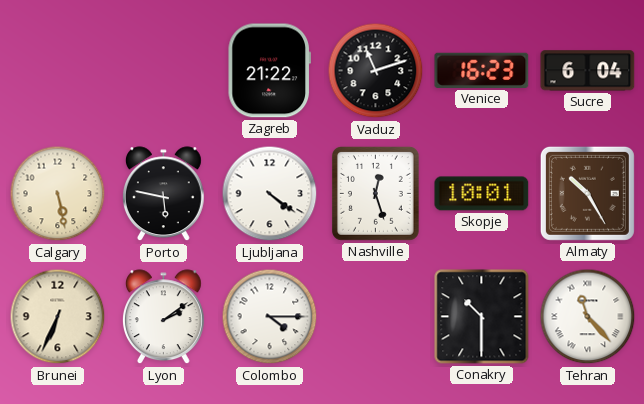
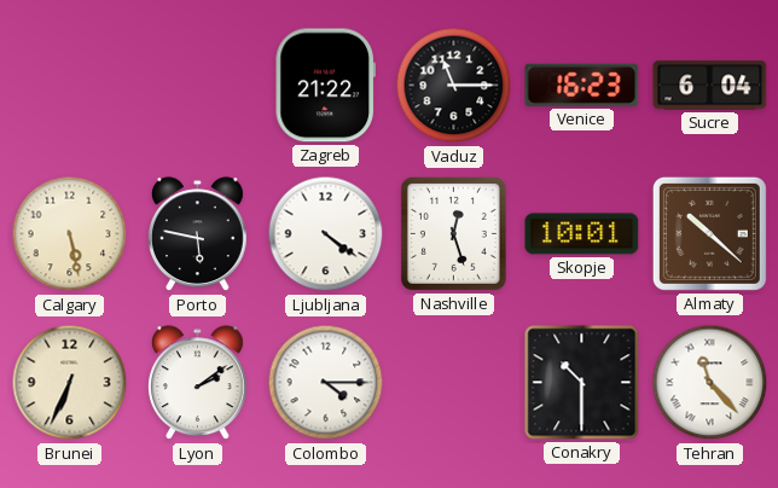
Vaduz: 11:12 -> 11:15 (454, 86)
Almaty: 10:25 -> 10:22 (709, 233)
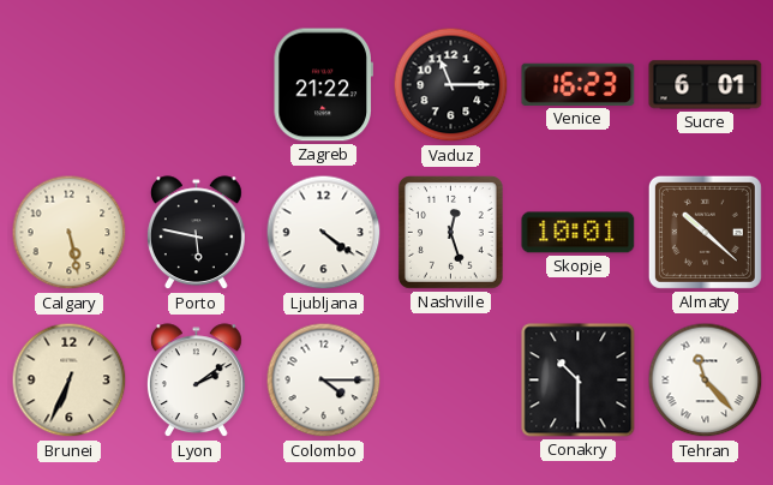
Sucre: 6:04 -> 6:01 (706, 85)
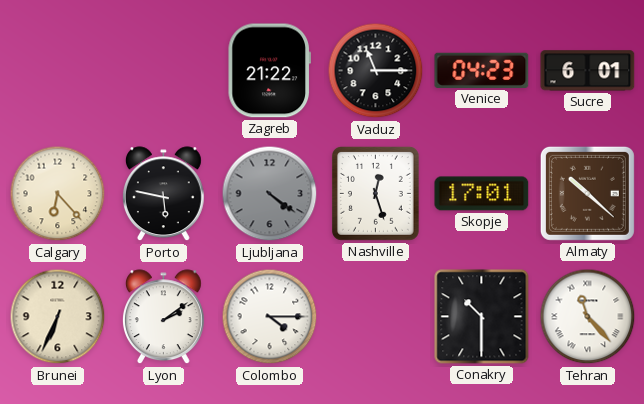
Venice: 16:23 -> 04:23 (482, 70)
Calgary: 5:28 -> 6:23 (58, 194)
Ljubljana dial: white -> grey (270, 194)
Skopje: 10:01 -> 17:01 (482, 194)
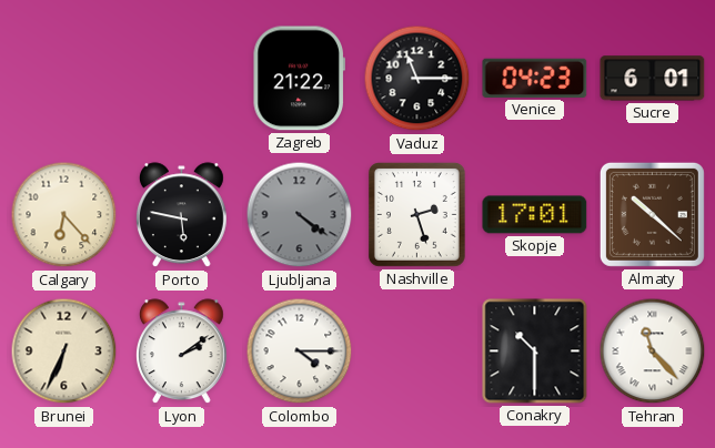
Nashville: 12:27 -> 2:27 (416, 214)
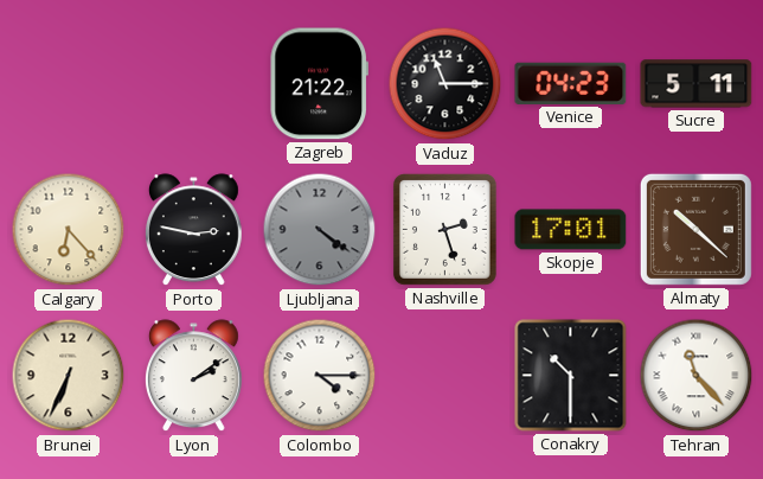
Sucre: 6:01 -> 5:11 (697, 84)
Porto: 5:47 -> 2:47 (193, 230)
